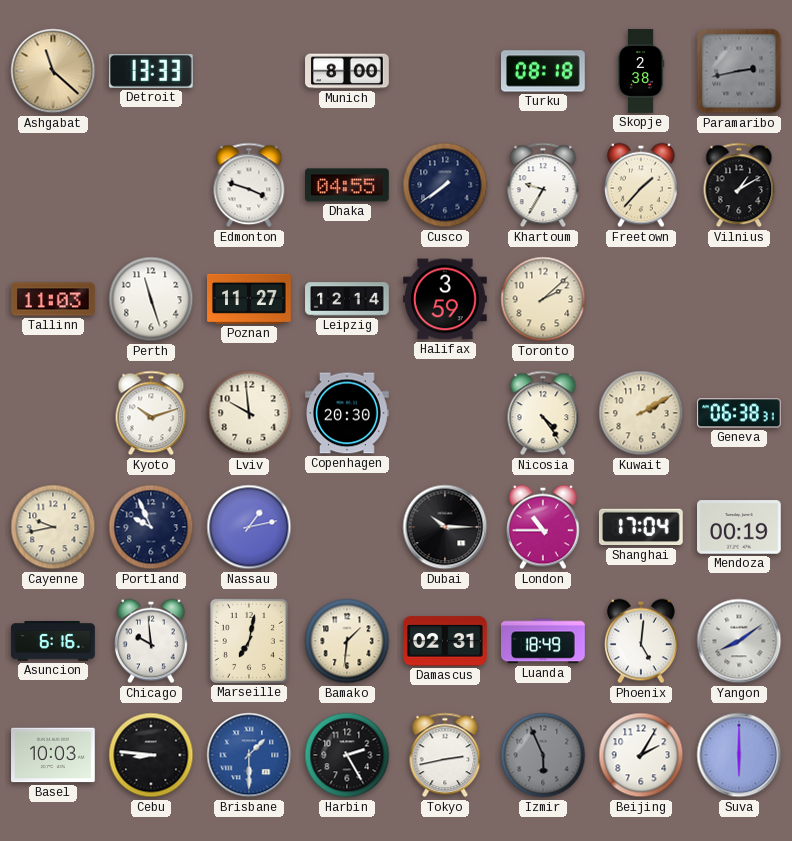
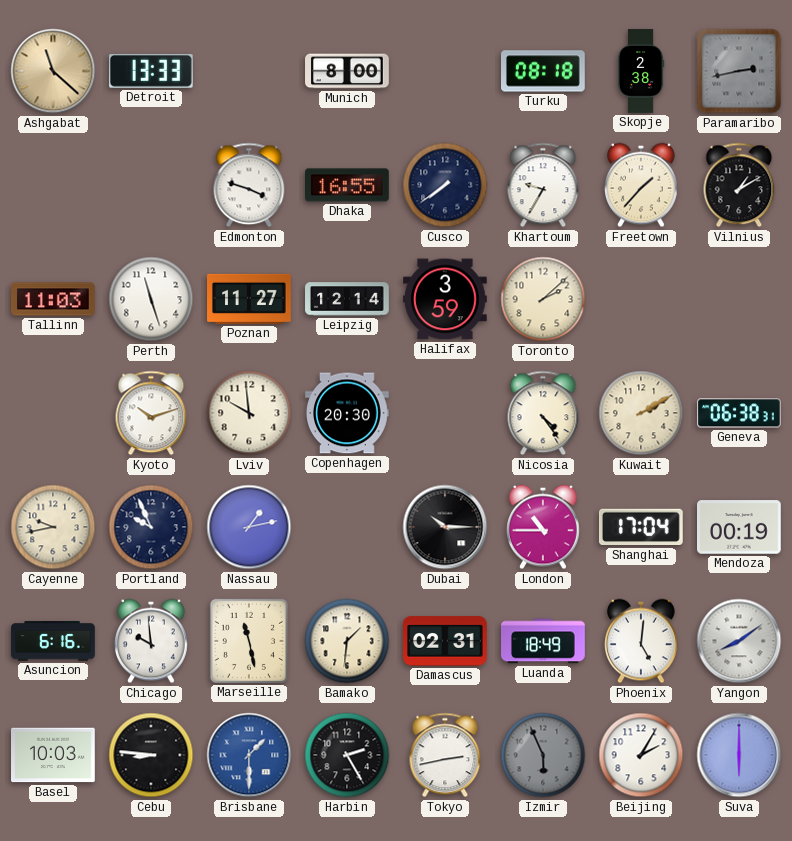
Dhaka: 04:55 -> 16:55 (348, 185)
Marseille: 7:02 -> 11:28 (249, 641)
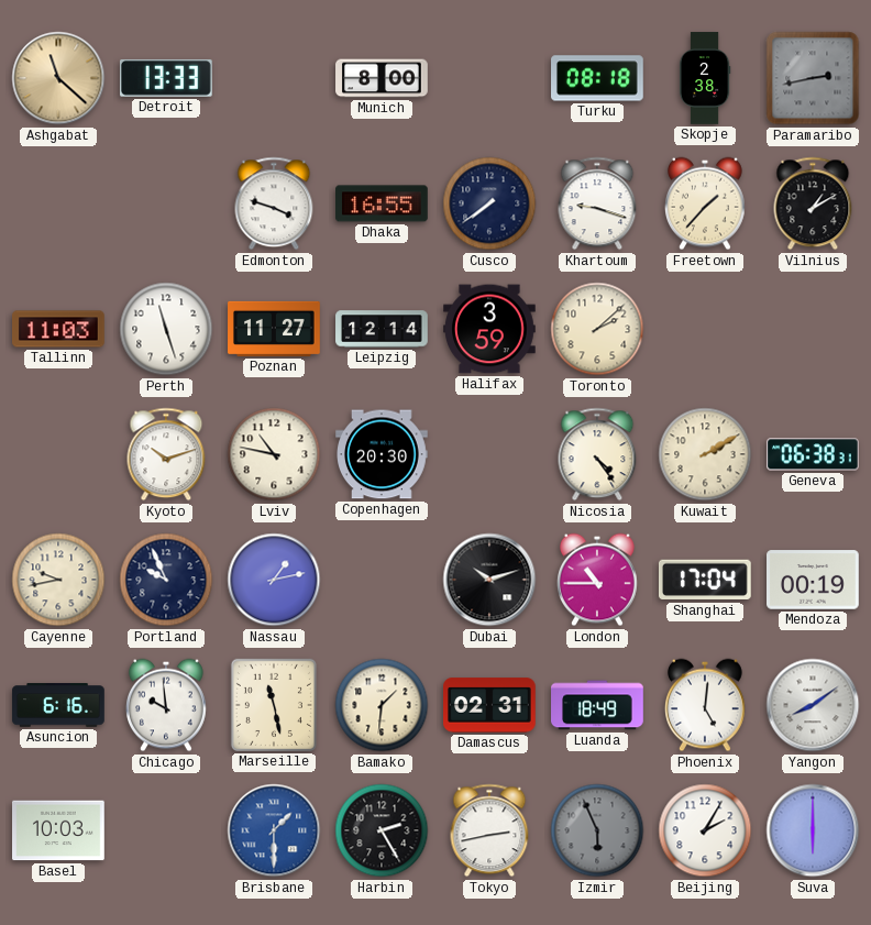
Khartoum: 9:35 -> 9:18 (597, 203)
Lviv: 9:59 -> 10:47 (274, 454)
Dubai: 10:15 -> 10:12 (489, 580)
Cebu: 8:46 -> none (151, 755)
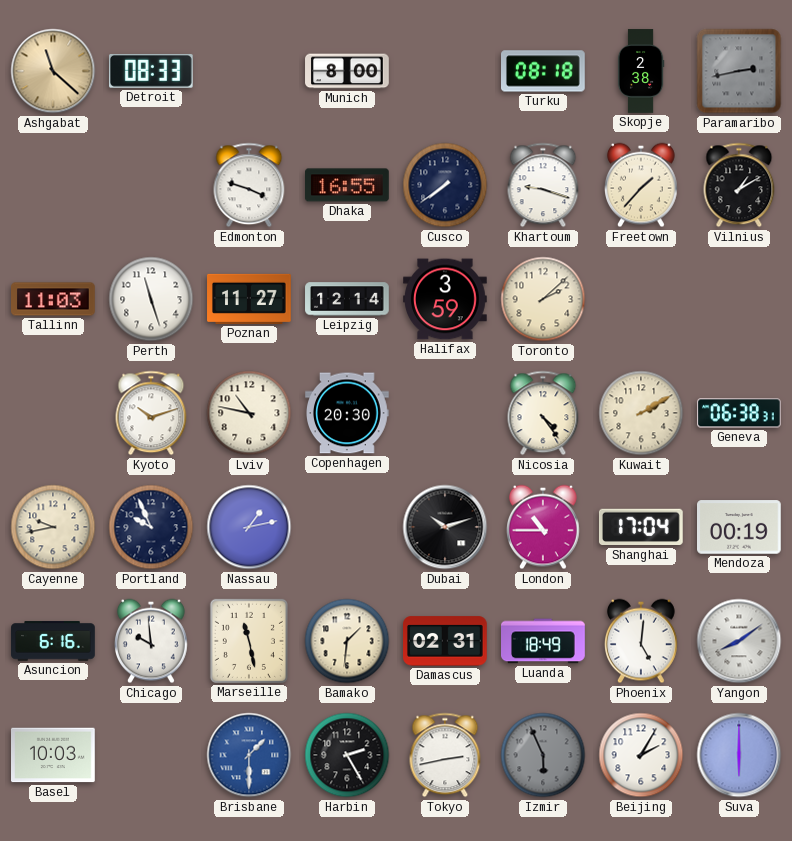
Detroit: 13:33 -> 08:33 (151, 71)
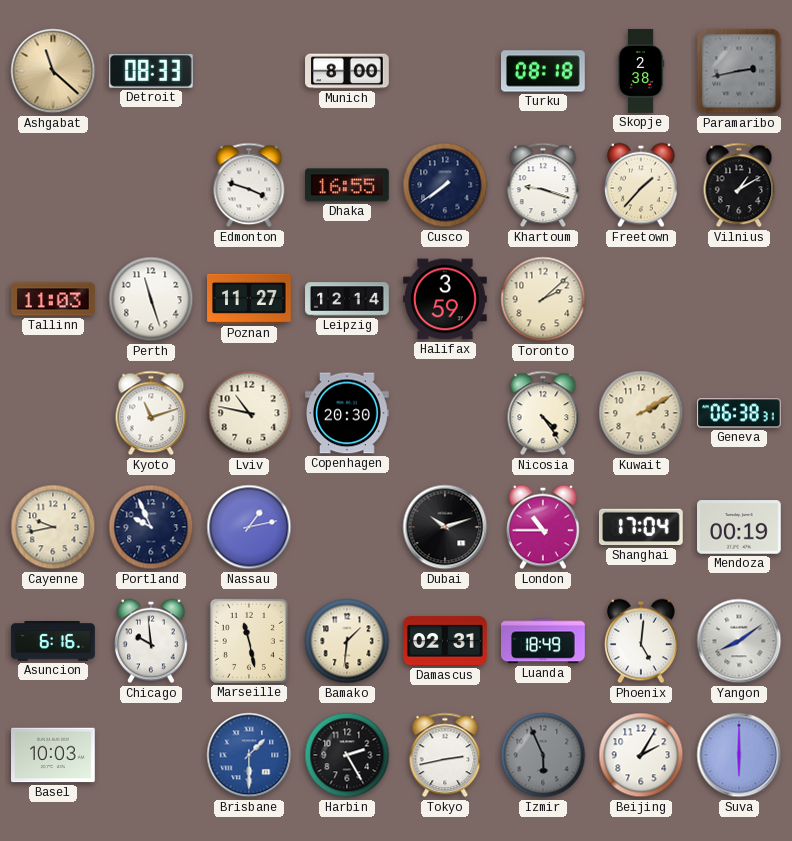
Kyoto: 10:12 -> 11:12 (151, 413)
